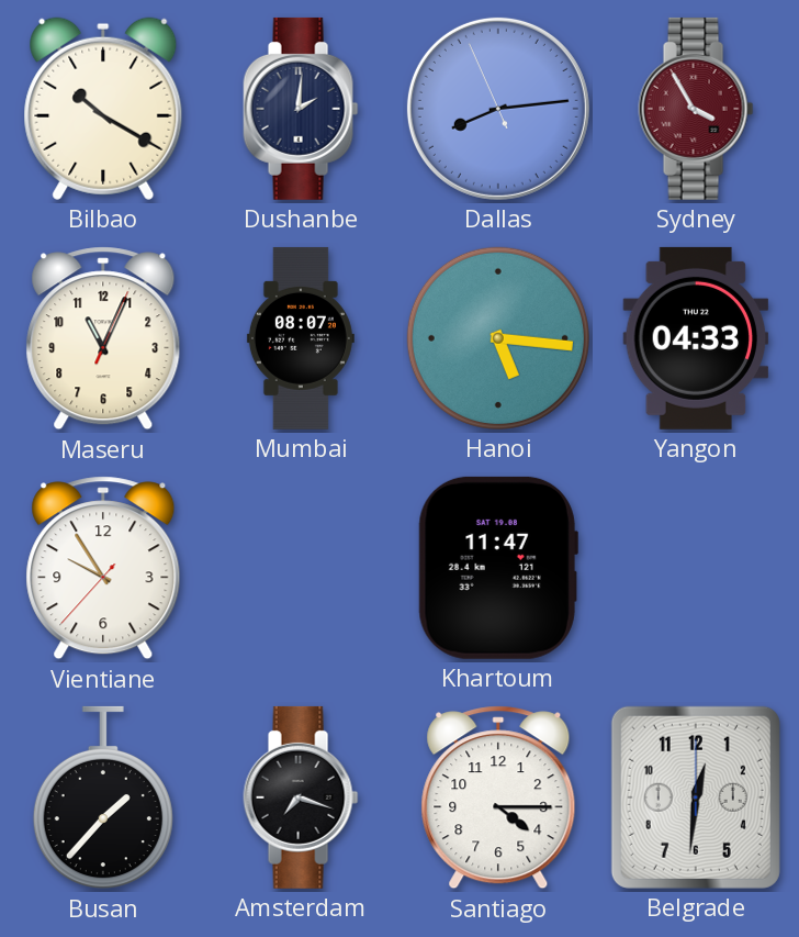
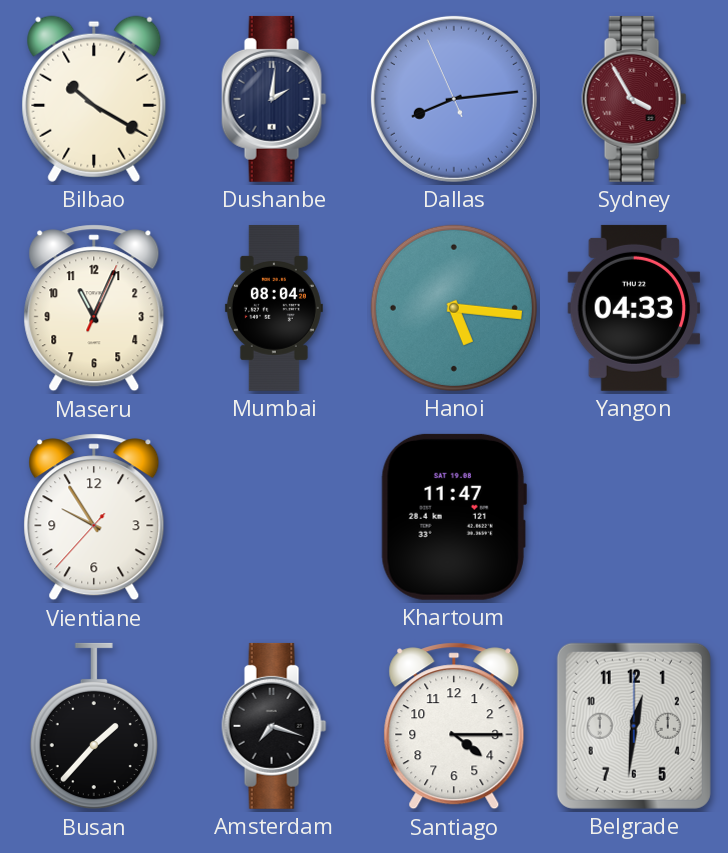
Mumbai: 08:07 -> 08:04 (274, 308)
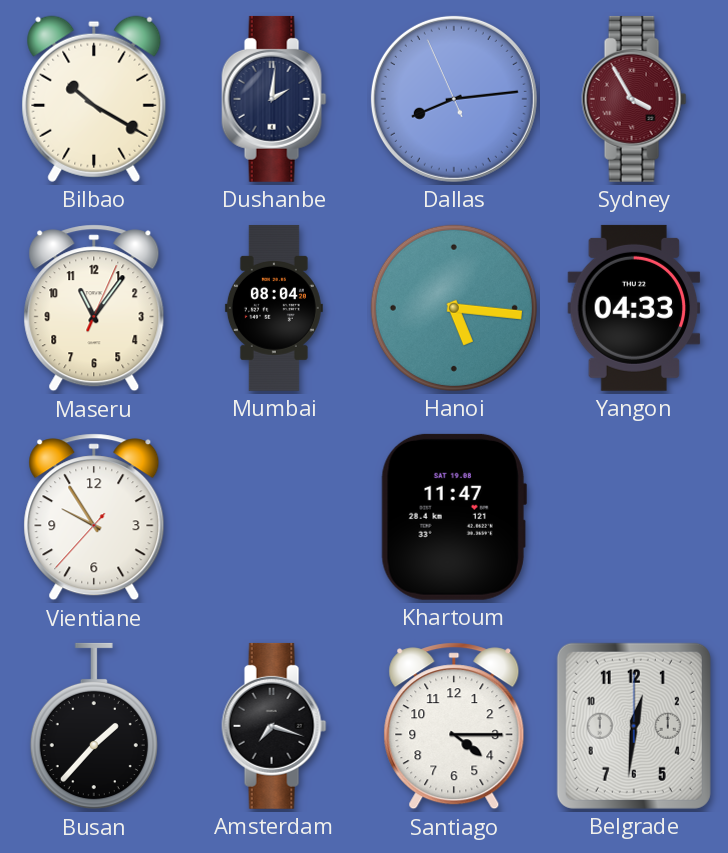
Maseru: 11:04 -> 11:06 (94, 308)
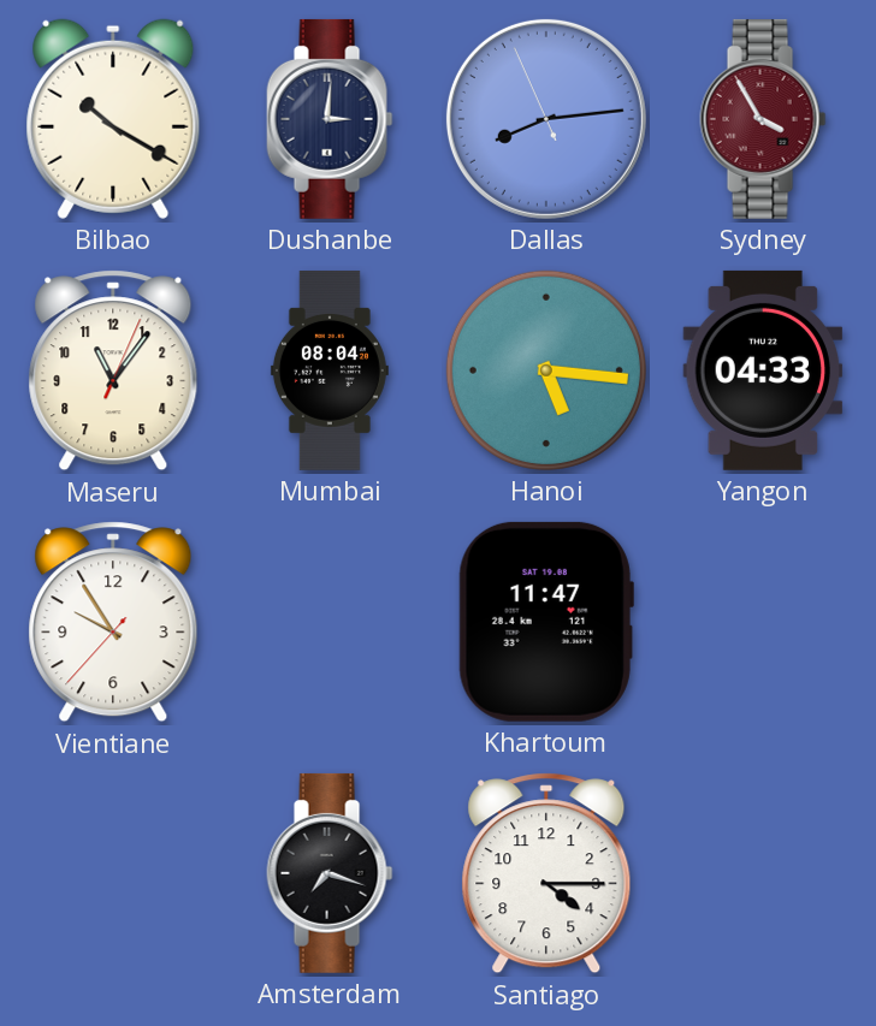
Dushanbe: 2:01 -> 3:01 (330, 119)
Busan: 1:37 -> none (94, 726)
Belgrade: 12:31 -> none (634, 726)
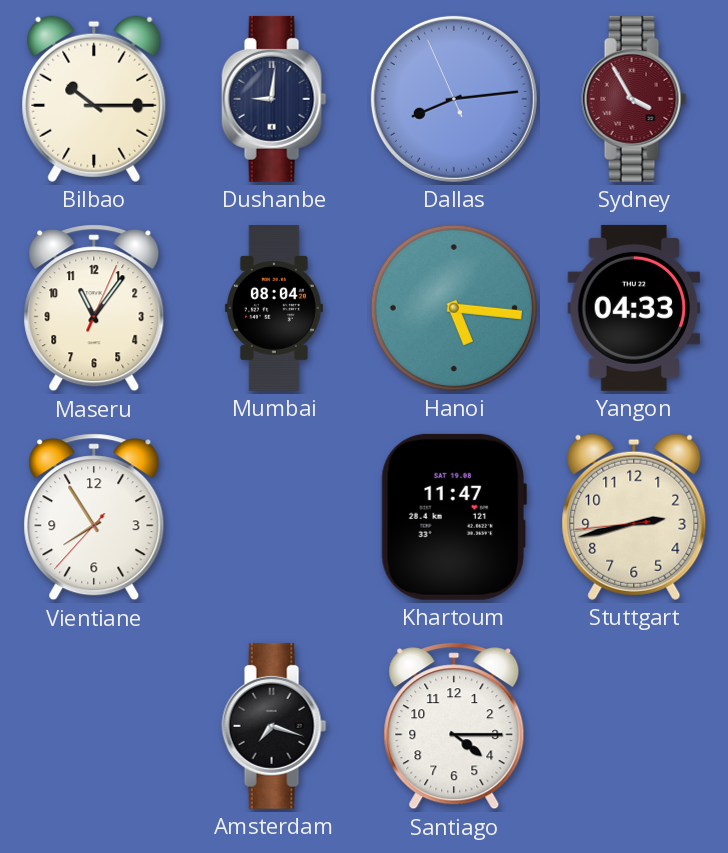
Bilbao: 10:20 -> 10:15 (94, 99)
Dushanbe: 3:01 -> 9:01 (274, 99)
Vientiane: 9:54 -> 7:54 (94, 517)
Stuttgart: none -> 2:42 (634, 517)
